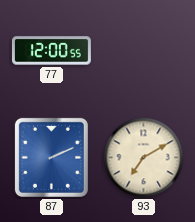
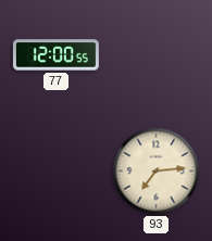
87: 2:11 -> none (51, 157)
93: 7:10 -> 7:14 (157, 172)
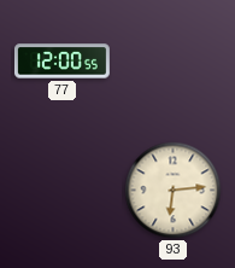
93: 7:14 -> 6:14 (174, 191)
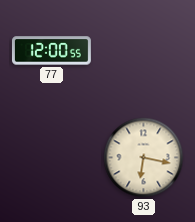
93: 6:14 -> 6:17 (144, 158)
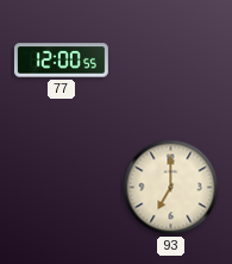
93: 6:17 -> 7:00 (171, 188)
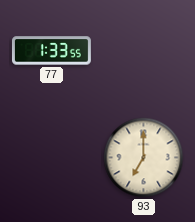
77: 12:00 -> 1:33 (51, 51)
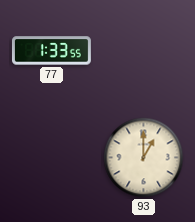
93: 7:00 -> 1:00 (144, 158)
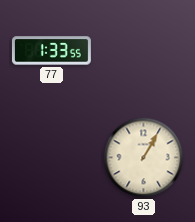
93: 1:00 -> 1:05 (144, 158)
